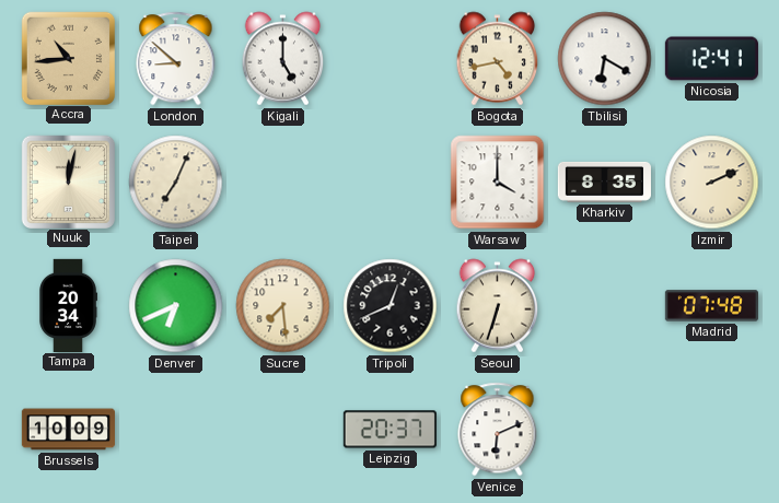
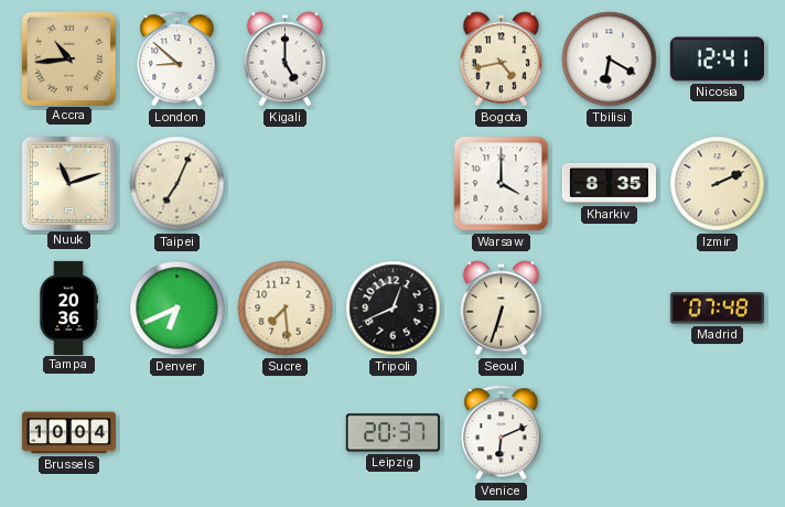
Nuuk: 12:02 -> 11:12 (68, 183)
Tampa: 20:34 -> 20:36 (68, 308)
Brussels: 10:09 -> 10:04 (68, 433)
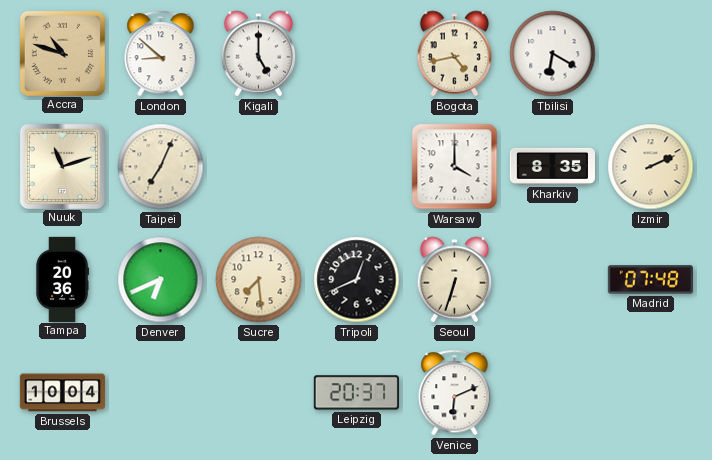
Accra: 10:44 -> 10:48 (62, 53)
Nicosia: 12:41 -> none (717, 60)
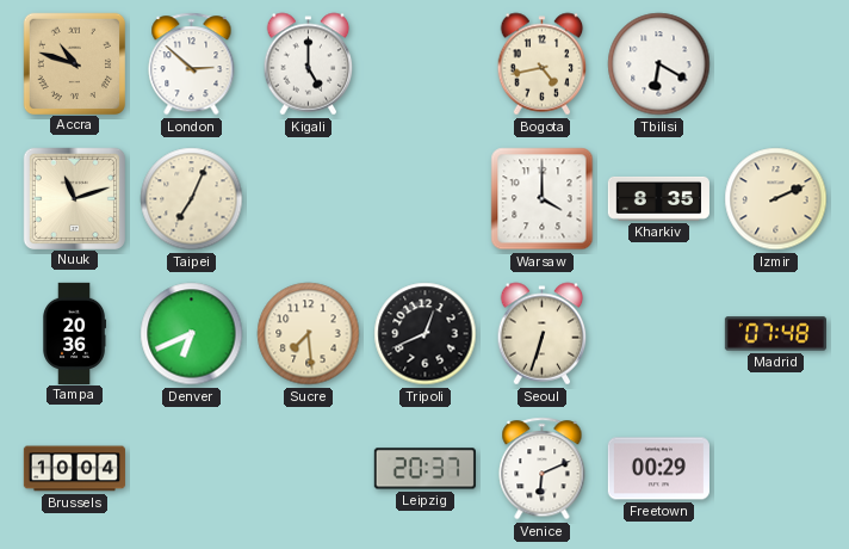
London: 8:52 -> 2:52 (192, 64)
Freetown: none -> 00:29 (658, 469)
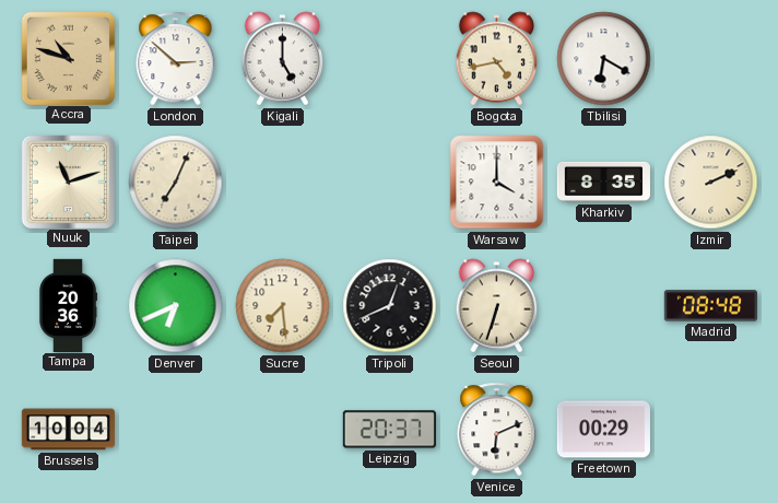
Madrid: 07:48 -> 08:48 (710, 306)
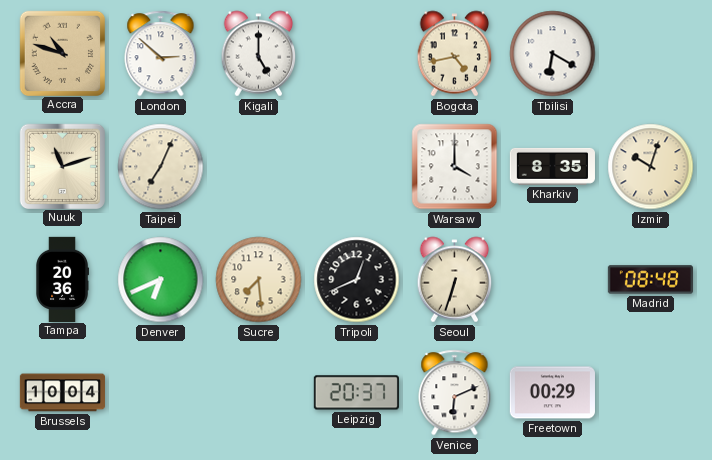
Izmir: 2:11 -> 10:03 (651, 167)
